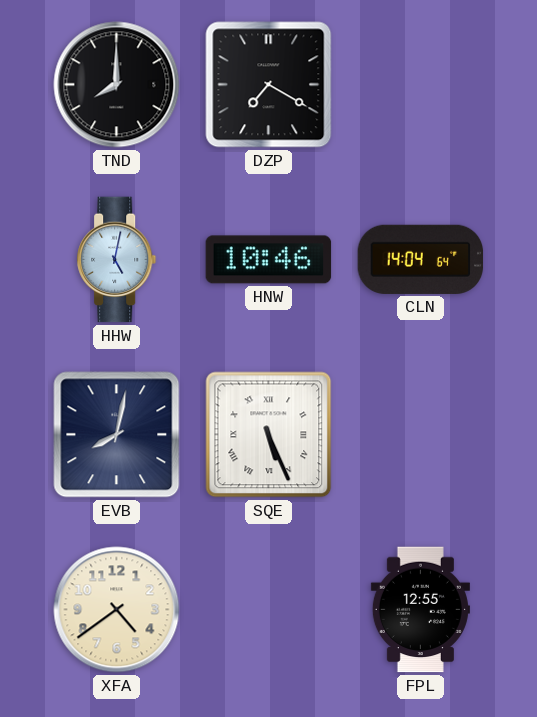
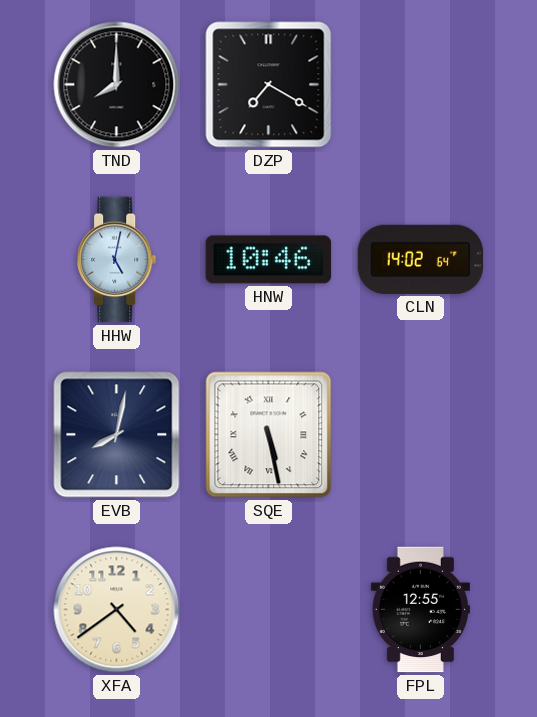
CLN: 14:04 -> 14:02 (421, 259)
SQE: 5:26 -> 5:28 (269, 435)
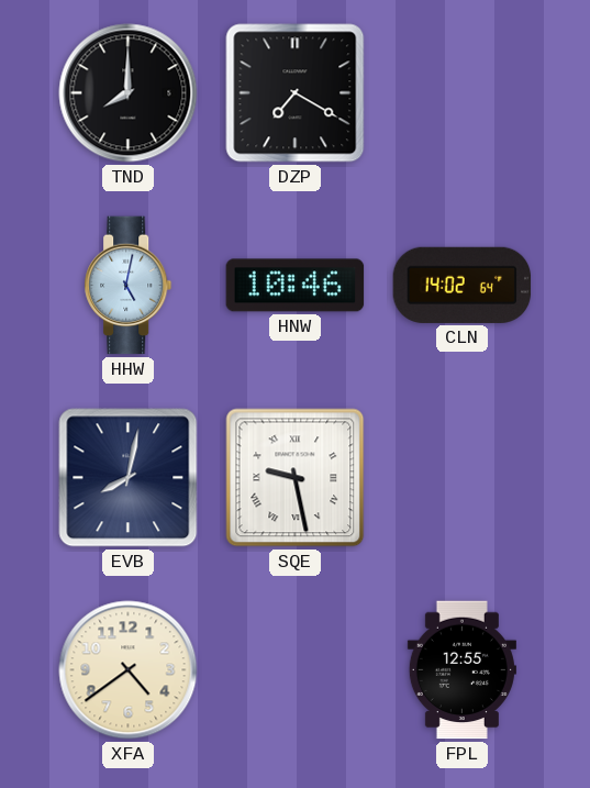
SQE: 5:28 -> 9:28 (296, 478)
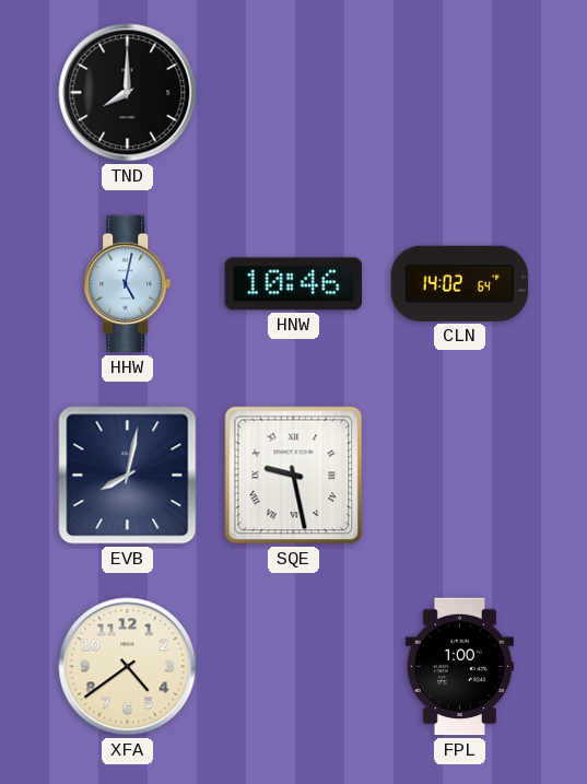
DZP: 7:20 -> none (296, 93)
FPL: 12:55 -> 1:00 (459, 667)
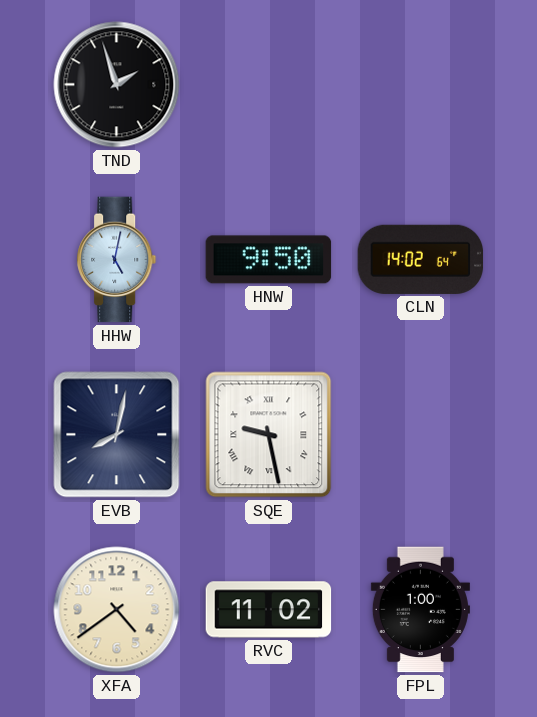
TND: 8:00 -> 1:57 (117, 85)
HNW: 10:46 -> 9:50 (269, 260)
RVC: none -> 11:02 (269, 610)
